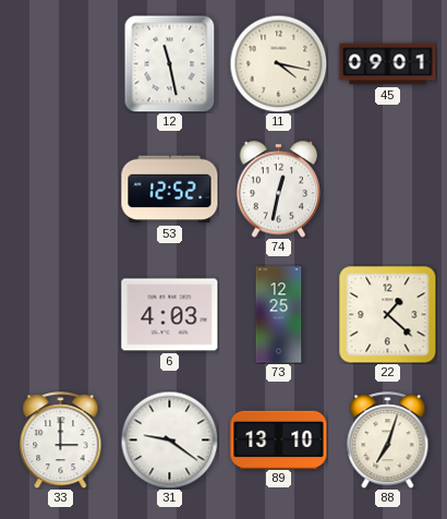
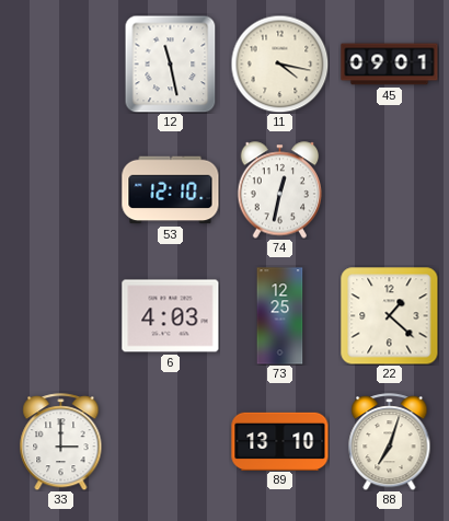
53: 12:52 -> 12:10 (171, 190)
31: 9:21 -> none (169, 439)
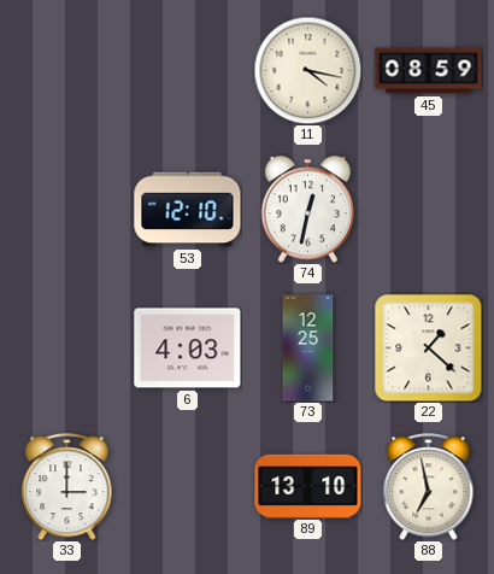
12: 11:28 -> none (171, 63)
45: 09:01 -> 08:59 (429, 71)
88: 7:03 -> 6:58 (429, 487)
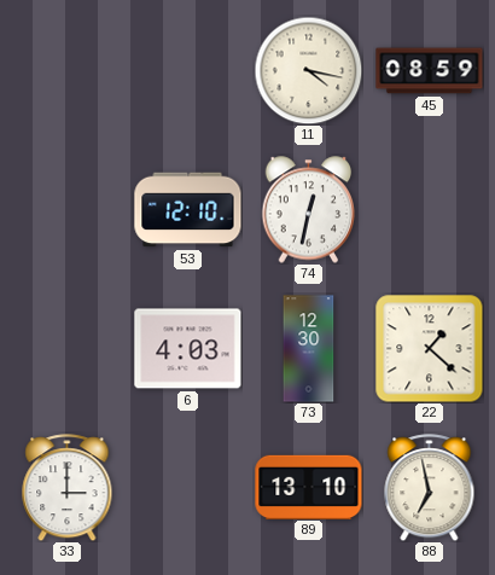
73: 12:25 -> 12:30 (309, 349)
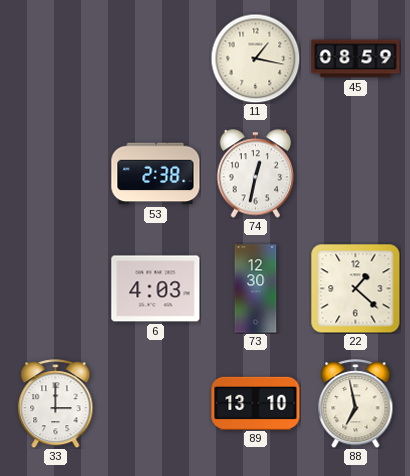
11: 4:17 -> 1:17 (255, 58)
53: 12:10 -> 2:38 (156, 174)
